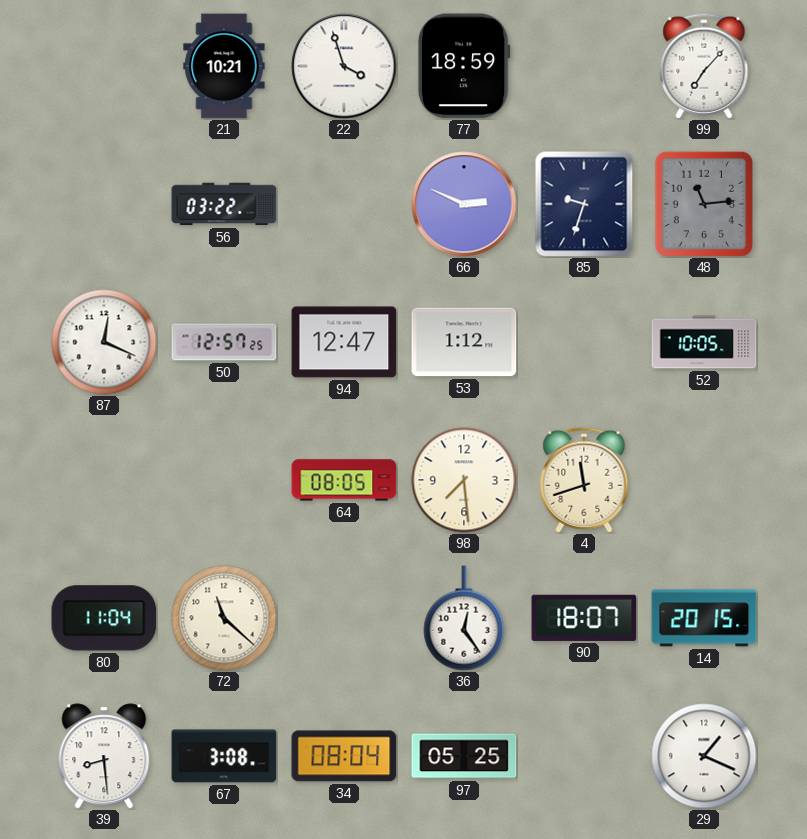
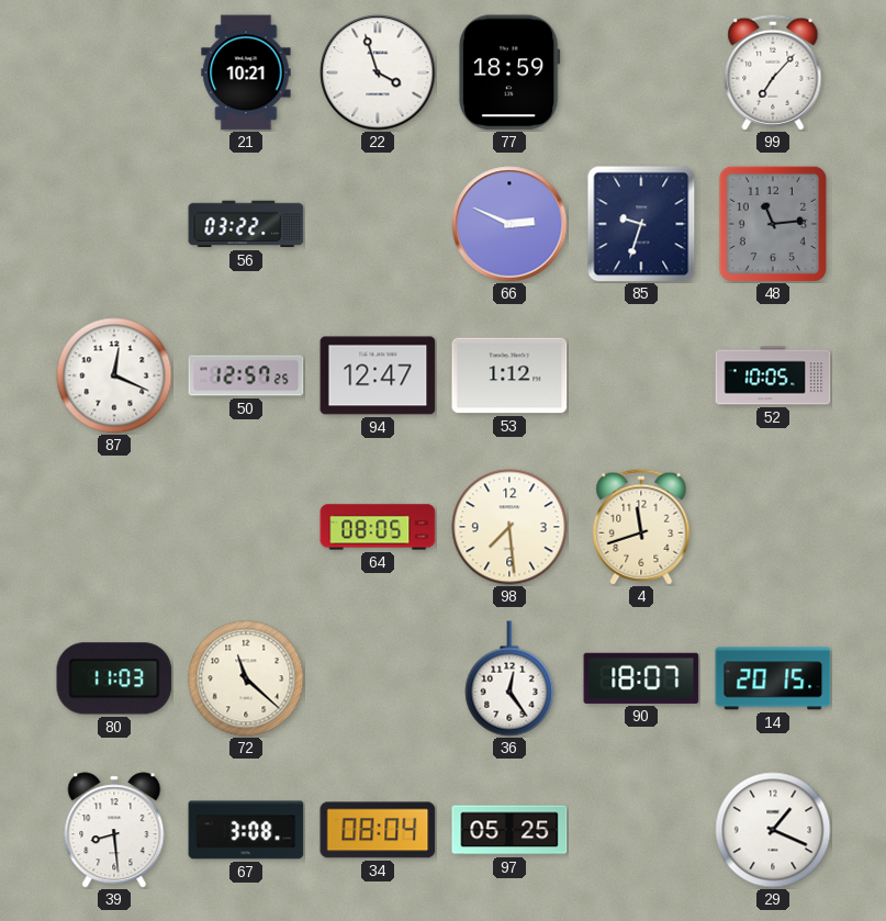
80: 11:04 -> 11:03 (114, 678)
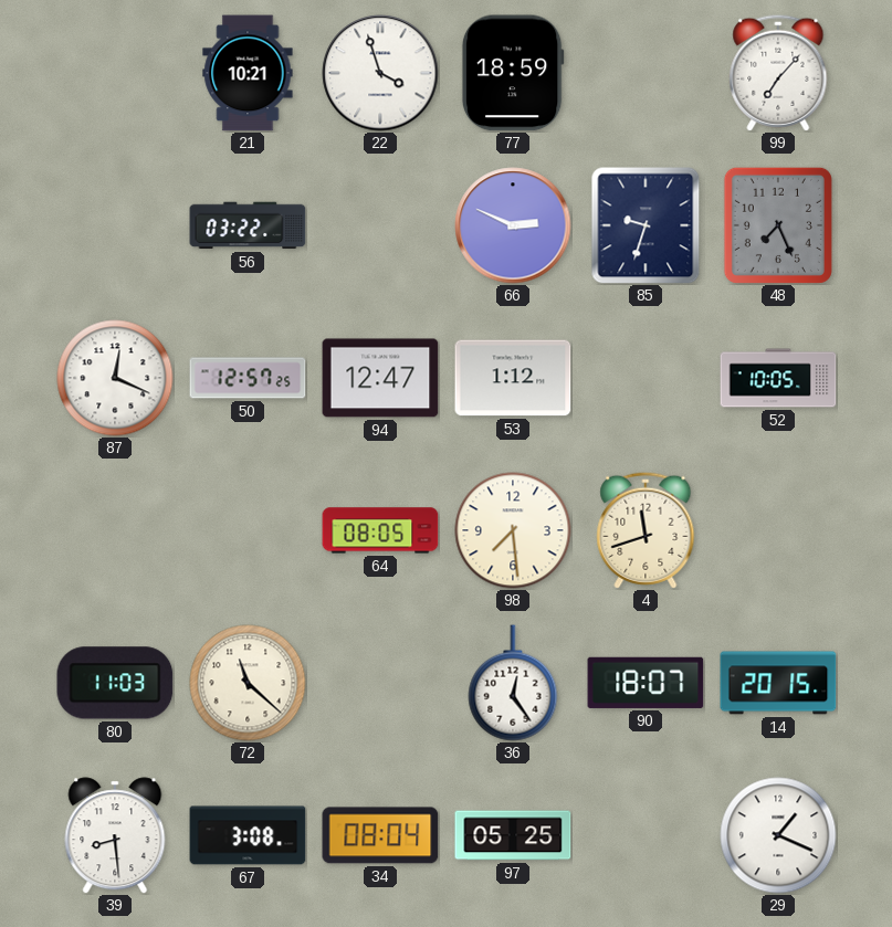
48: 11:14 -> 7:26 (778, 225)
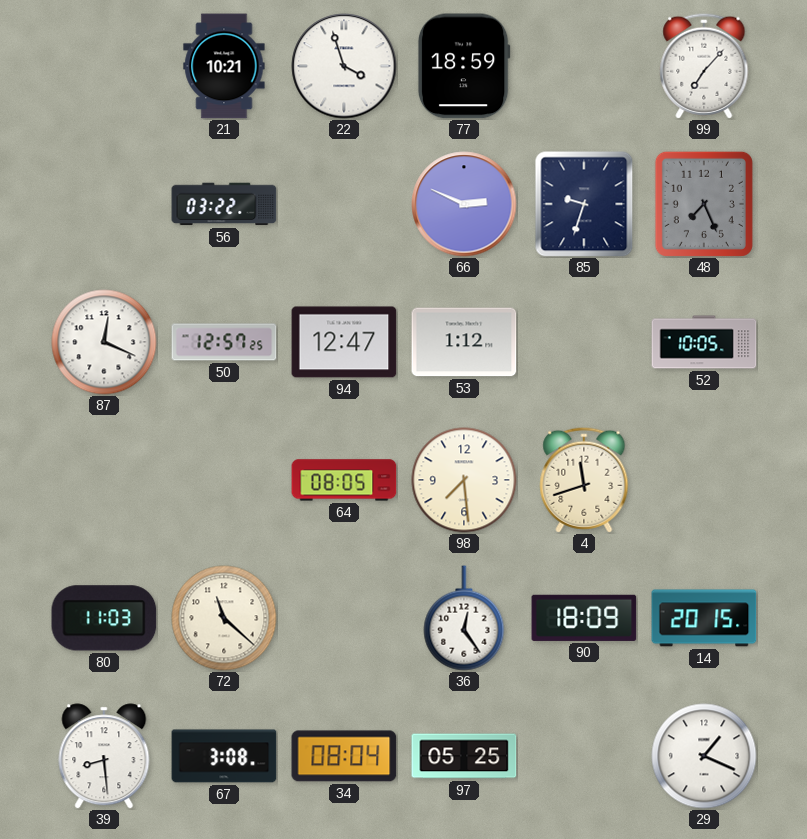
90: 18:07 -> 18:09 (584, 618)
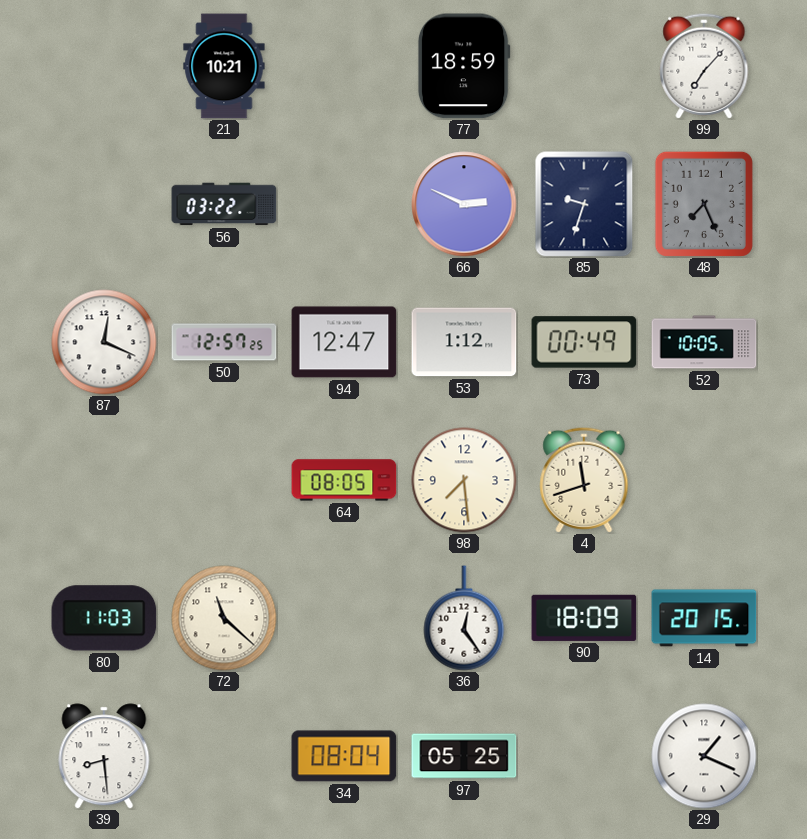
22: 3:57 -> none (344, 66)
73: none -> 00:49 (584, 342)
67: 3:08 -> none (224, 756)
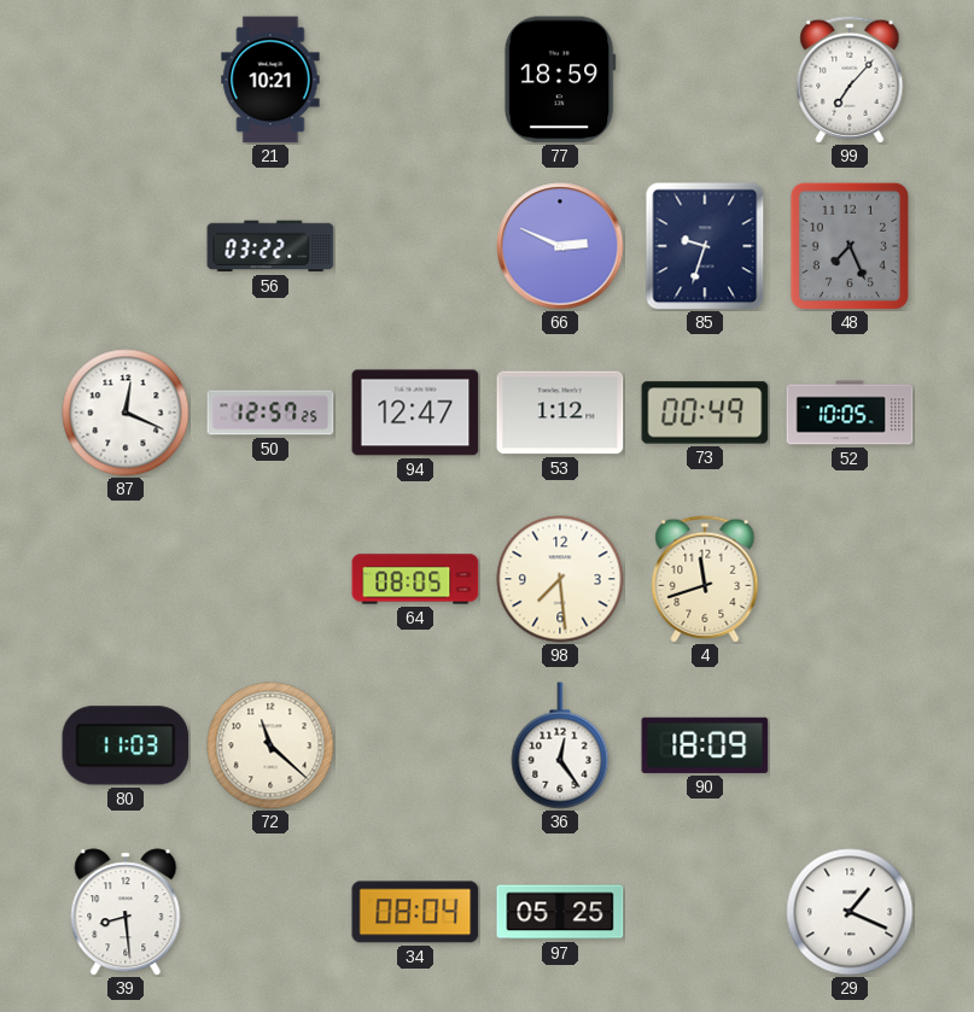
14: 20:15 -> none (704, 618)
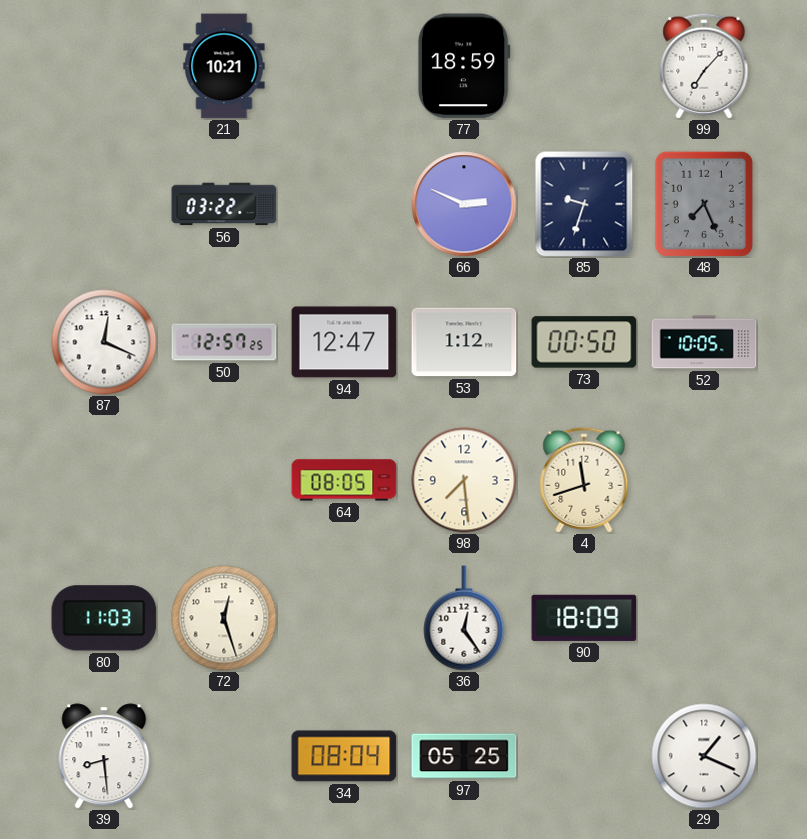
73: 00:49 -> 00:50 (584, 342)
72: 11:22 -> 12:27 (224, 618)
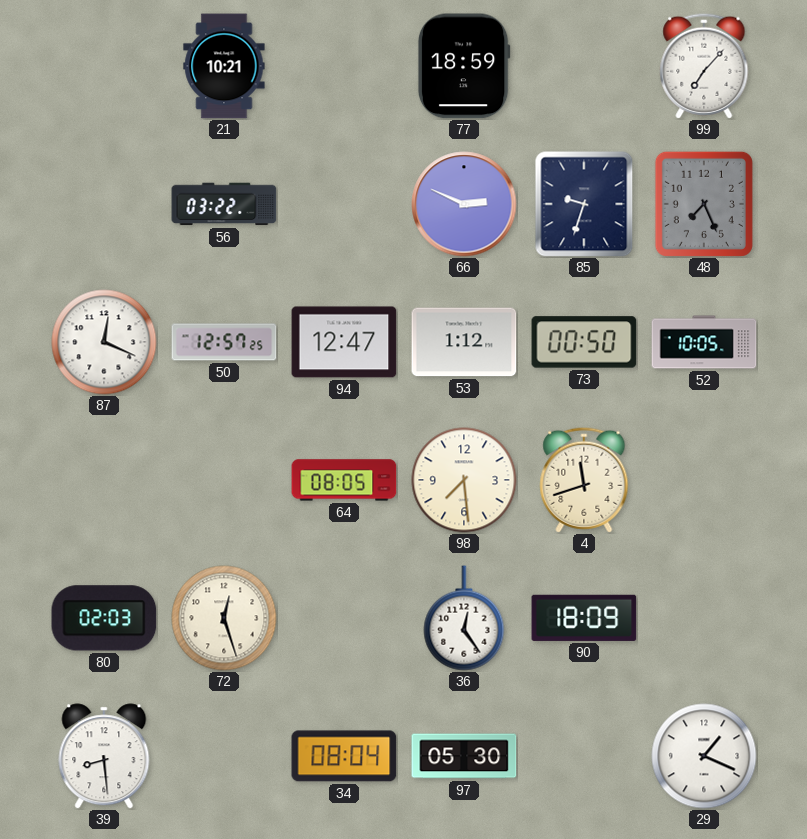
80: 11:03 -> 02:03 (104, 618)
97: 05:25 -> 05:30 (464, 756)
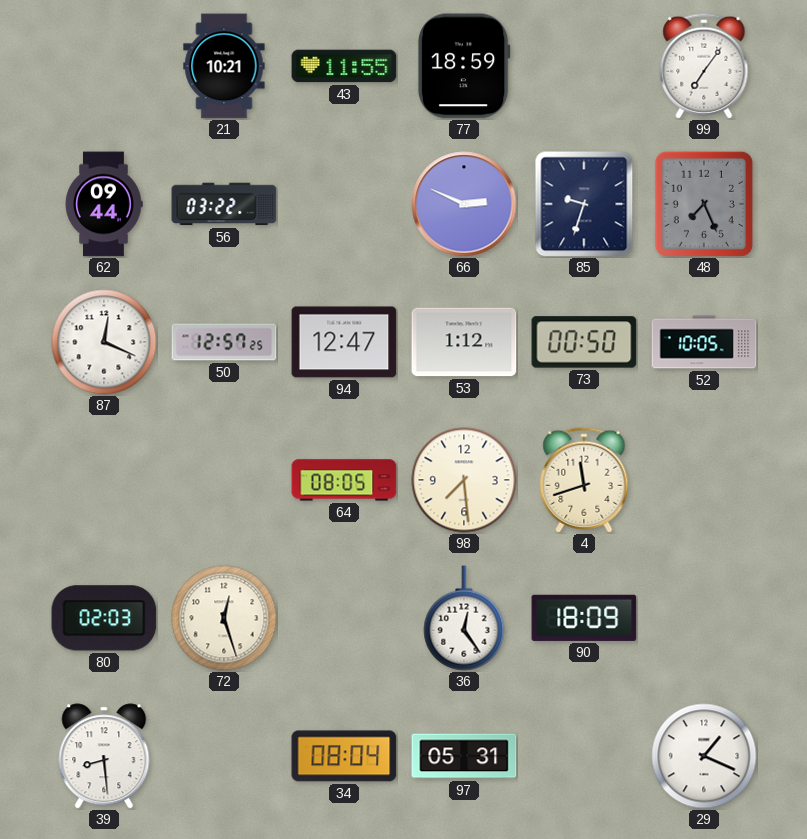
43: none -> 11:55 (344, 66)
99: 7:07 -> 7:06 (704, 66)
62: none -> 09:44 (104, 204)
97: 05:30 -> 05:31 (464, 756)
